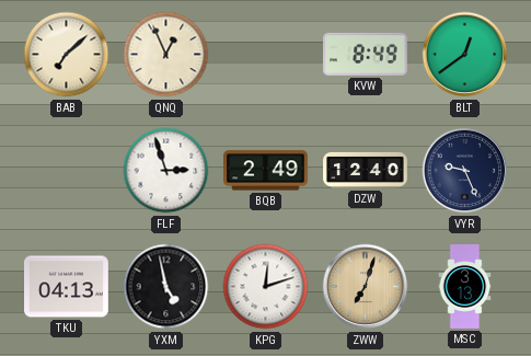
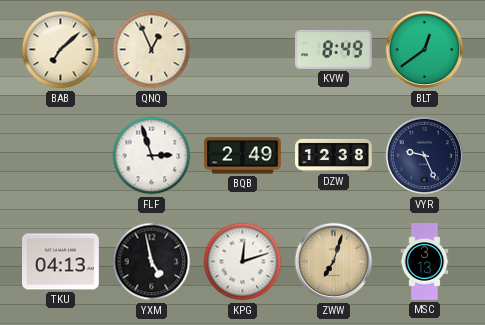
DZW: 12:40 -> 12:38 (334, 155)
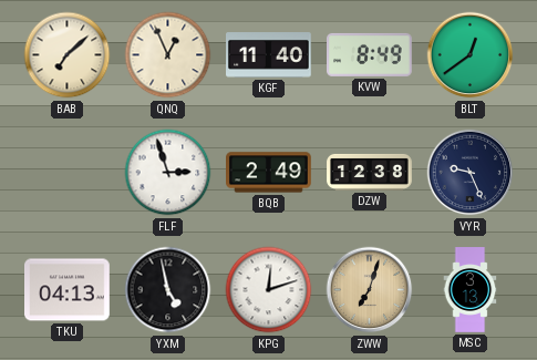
KGF: none -> 11:40 (269, 55)
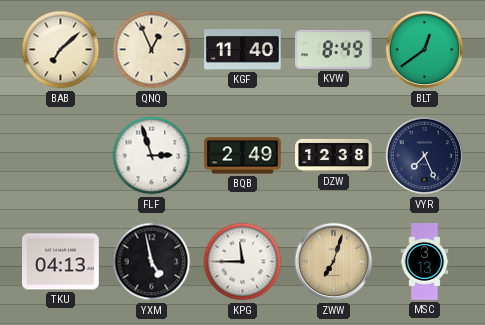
VYR: 9:26 -> 7:26 (425, 156)
KPG: 12:12 -> 11:45 (243, 262)
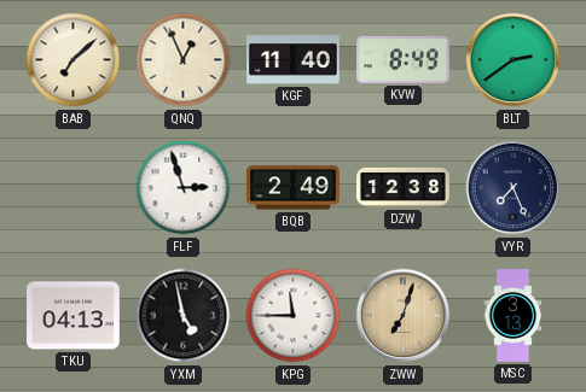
BLT: 12:39 -> 2:39 (514, 60)
